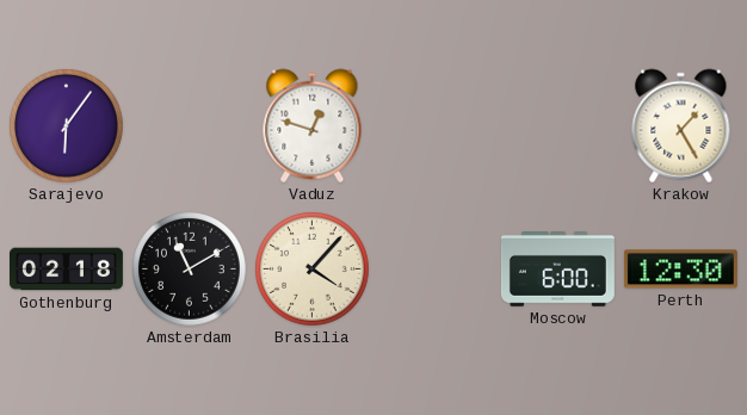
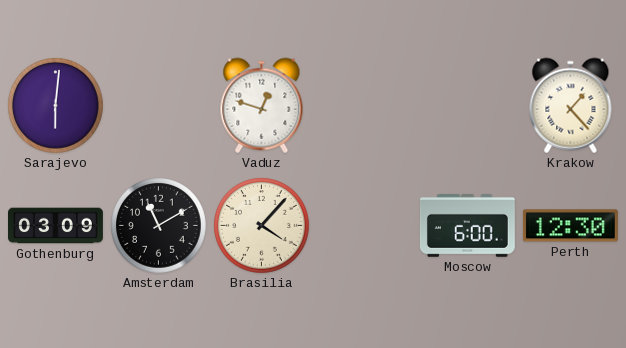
Sarajevo: 6:06 -> 6:01 (56, 106)
Krakow: 1:25 -> 1:23 (571, 106)
Gothenburg: 02:18 -> 03:09 (56, 226)
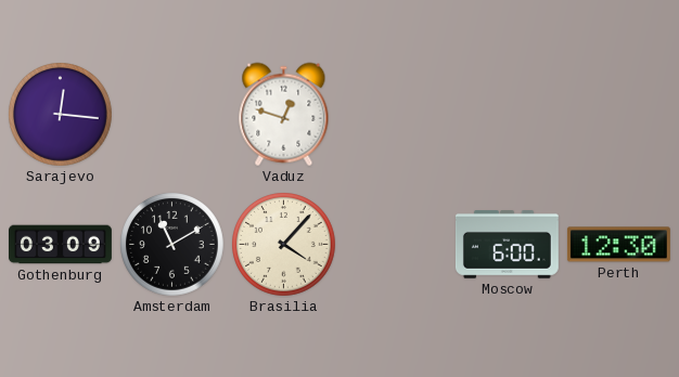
Sarajevo: 6:01 -> 12:16 (61, 115)
Krakow: 1:23 -> none (571, 106)
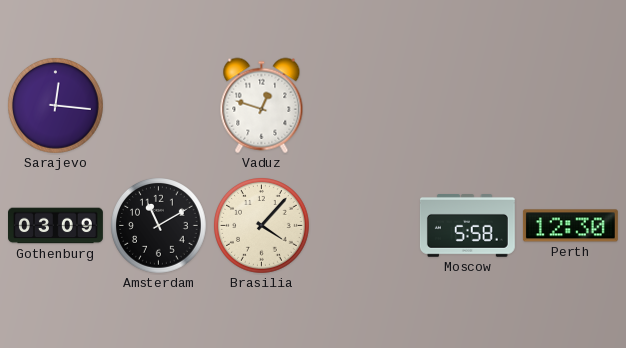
Moscow: 6:00 -> 5:58 (467, 226)
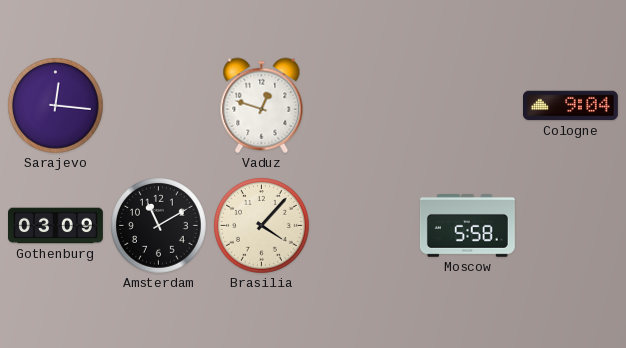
Cologne: none -> 9:04 (570, 106)
Perth: 12:30 -> none (570, 226)
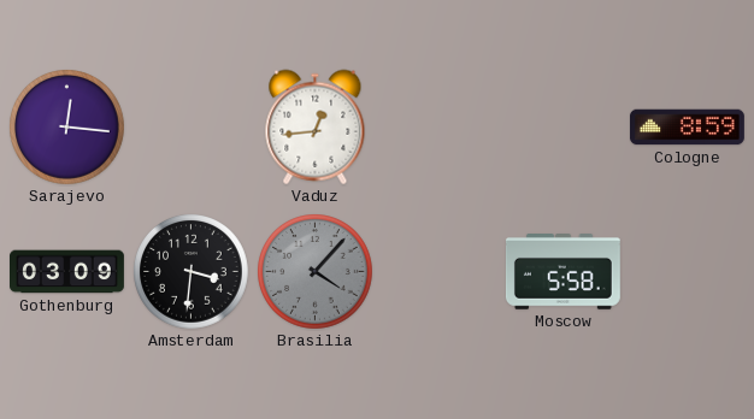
Vaduz: 12:48 -> 12:44 (316, 128)
Cologne: 9:04 -> 8:59 (687, 128)
Amsterdam: 11:10 -> 3:31 (192, 272)
Brasilia dial: cream -> grey (316, 272)
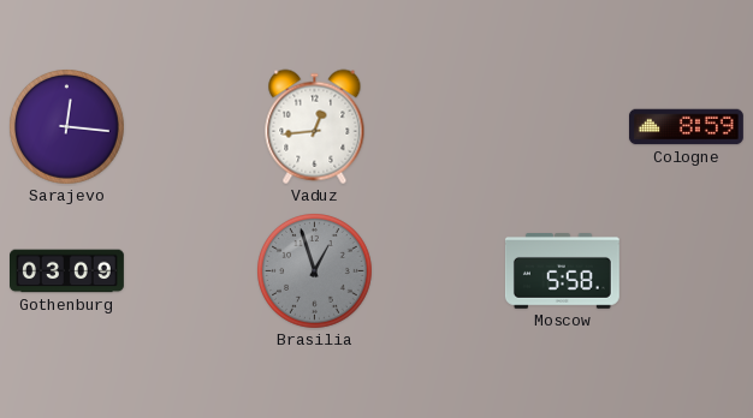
Amsterdam: 3:31 -> none (192, 272)
Brasilia: 4:07 -> 12:57 (315, 271)
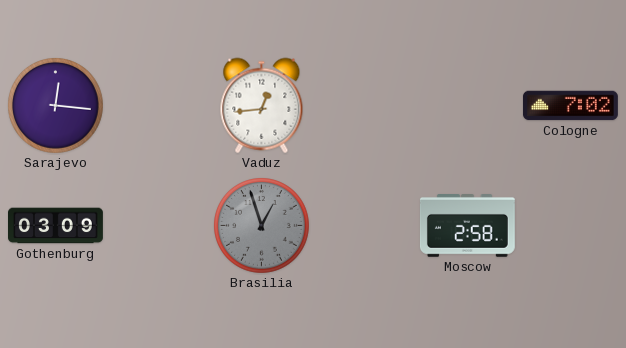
Cologne: 8:59 -> 7:02 (570, 106)
Moscow: 5:58 -> 2:58 (467, 226)
